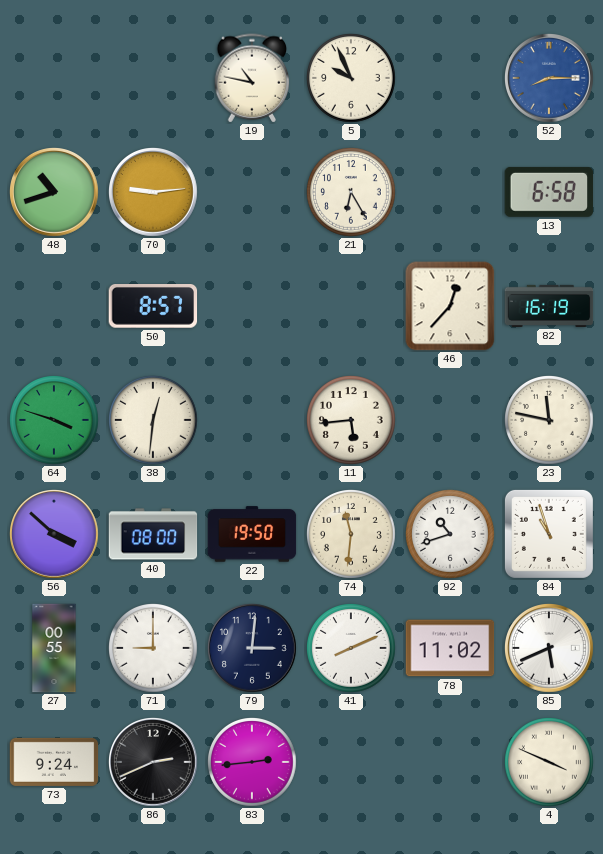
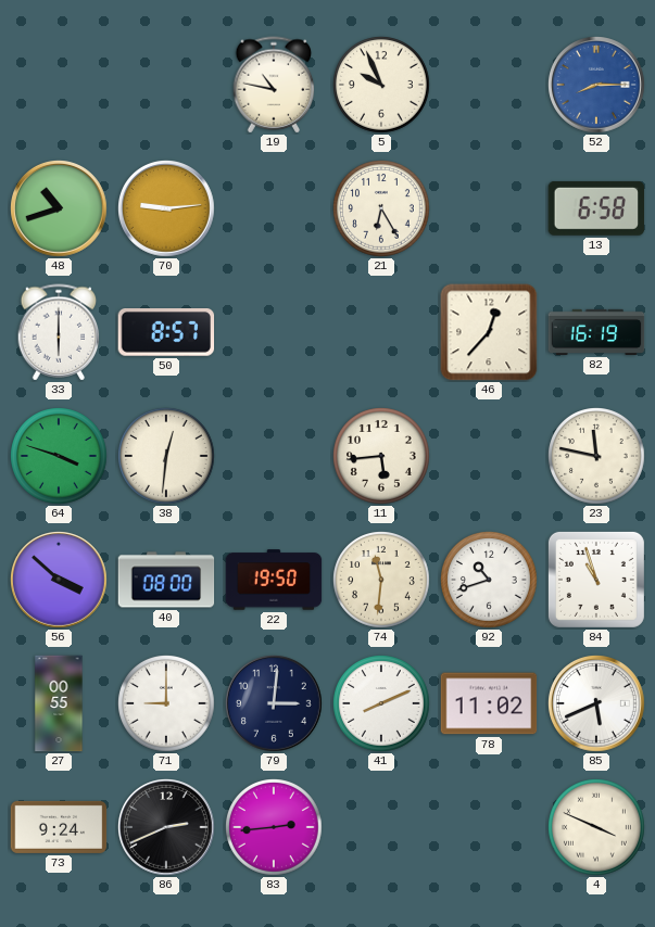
33: none -> 6:00 (59, 332)
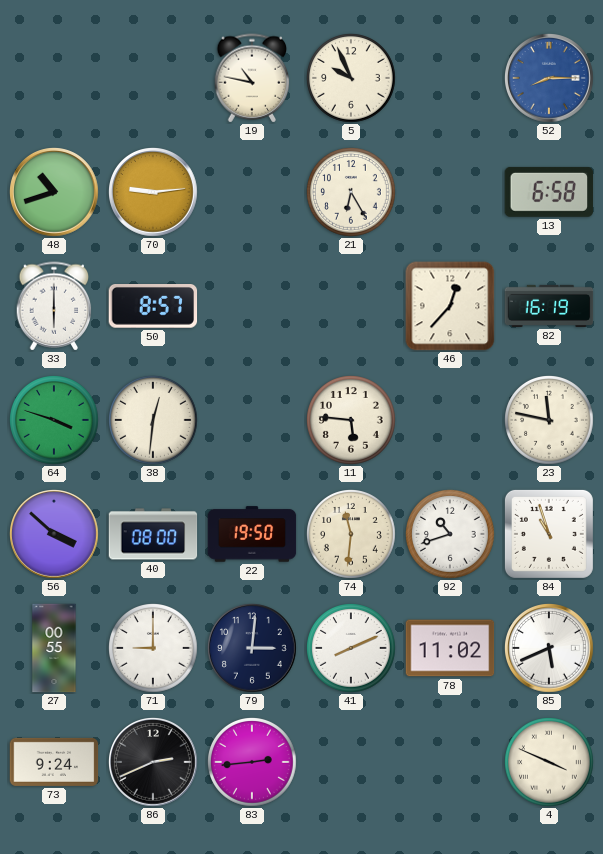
11: 5:44 -> 5:46 (352, 421)
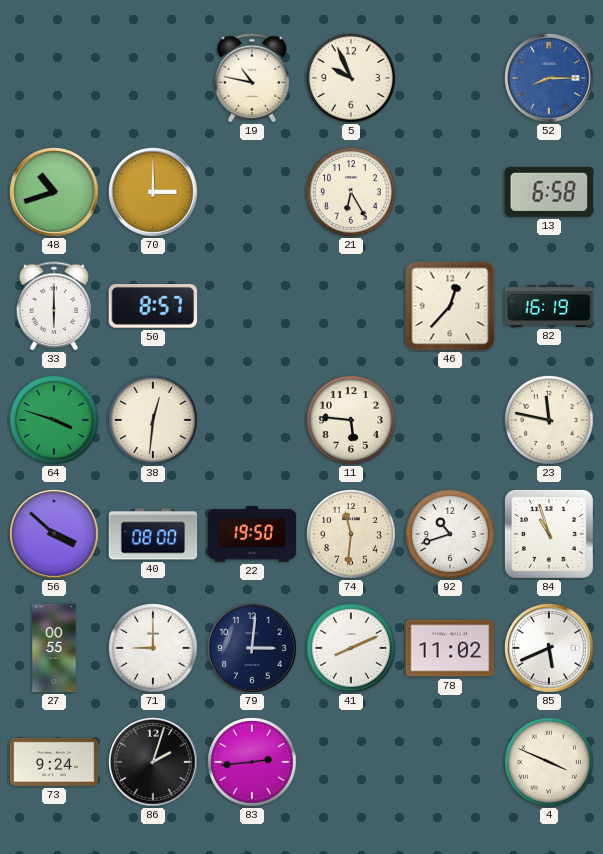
70: 9:14 -> 3:00 (154, 193)
86: 2:41 -> 2:03 (154, 763)
